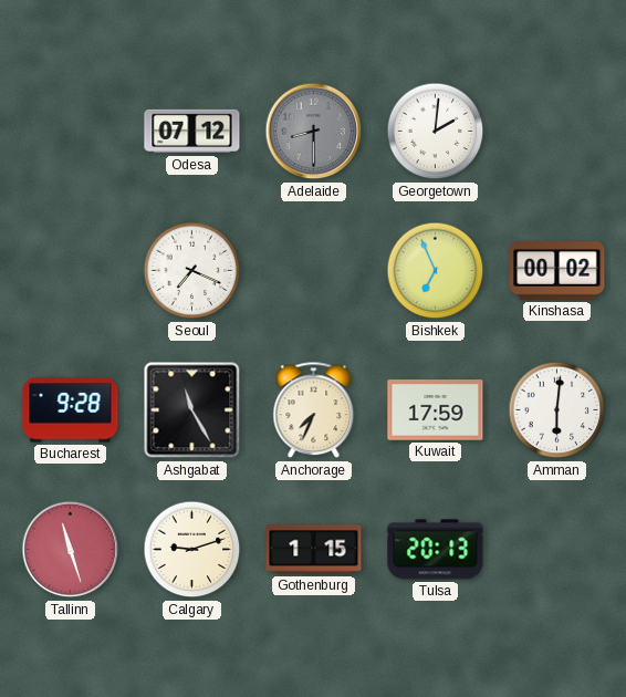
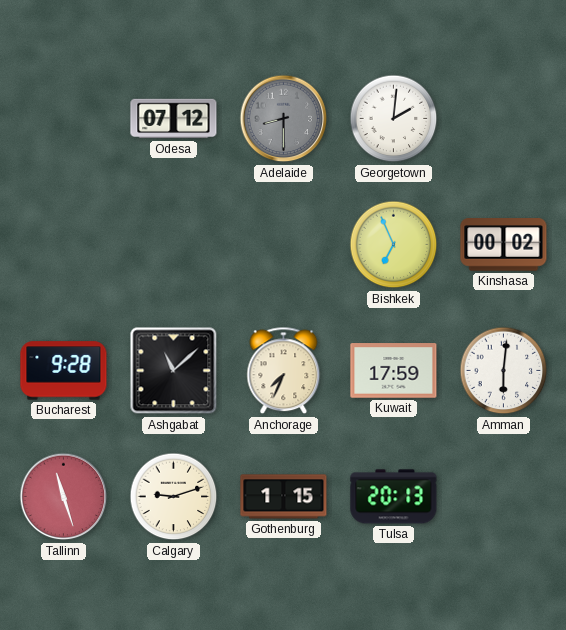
Seoul: 7:19 -> none (192, 271)
Ashgabat: 11:25 -> 11:08 (174, 371)
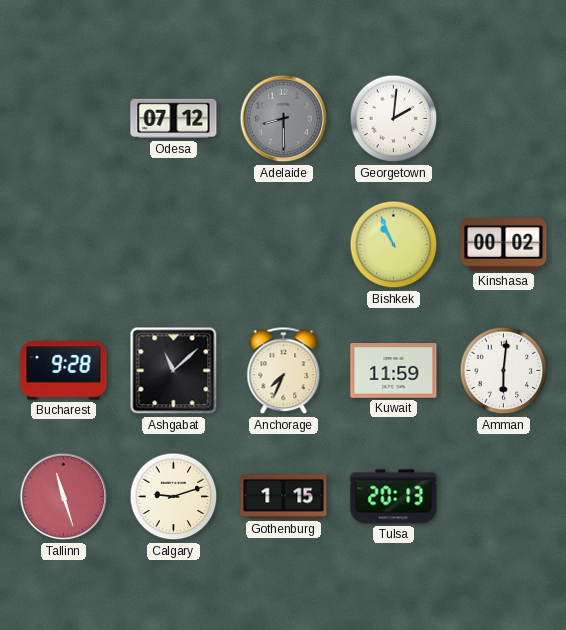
Bishkek: 6:56 -> 10:56 (394, 245)
Kuwait: 17:59 -> 11:59 (394, 371)
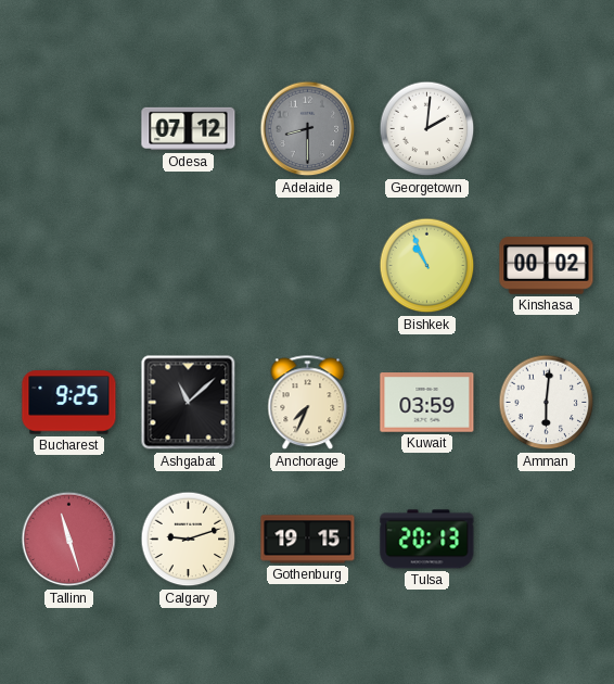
Bucharest: 9:28 -> 9:25 (69, 403)
Kuwait: 11:59 -> 03:59 (427, 403)
Gothenburg: 1:15 -> 19:15 (308, 540)
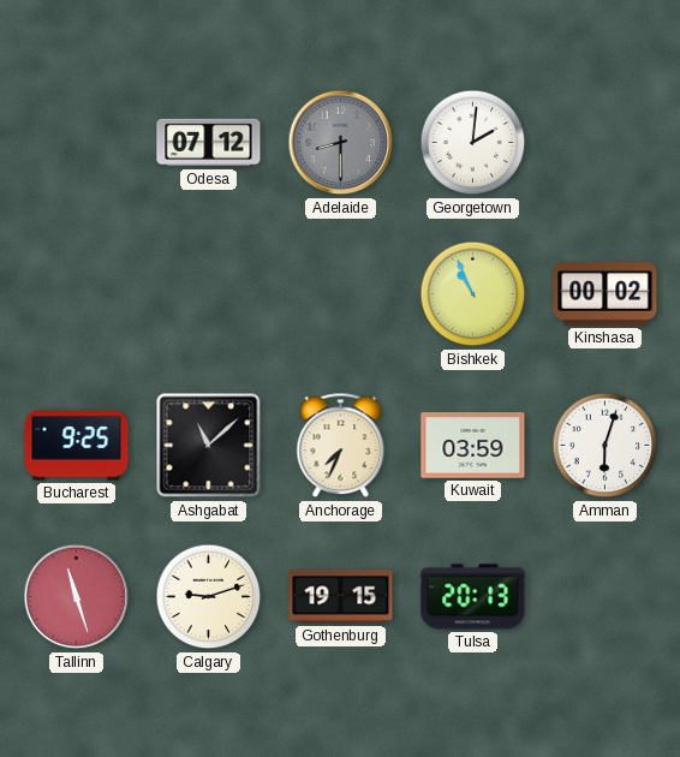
Amman: 6:01 -> 6:03 (606, 446)
